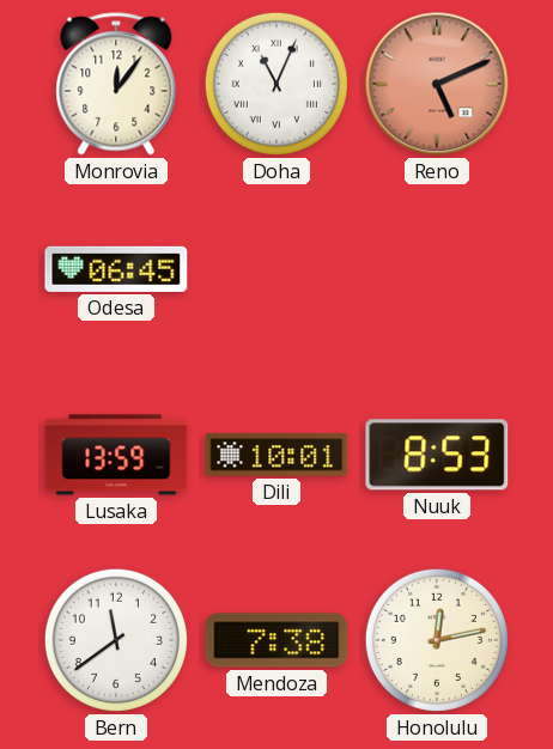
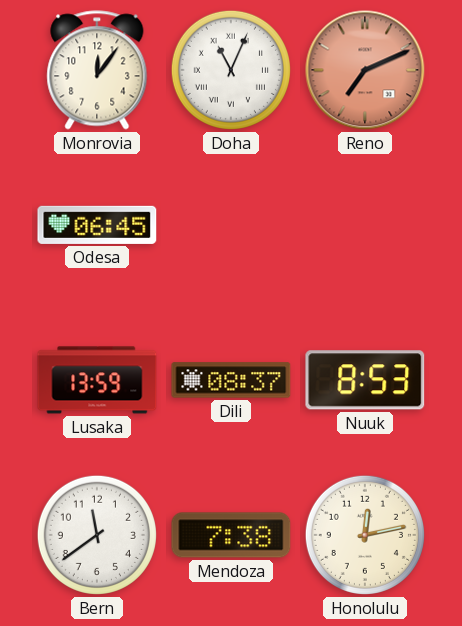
Reno: 5:11 -> 7:11 (365, 70)
Dili: 10:01 -> 08:37 (231, 380)
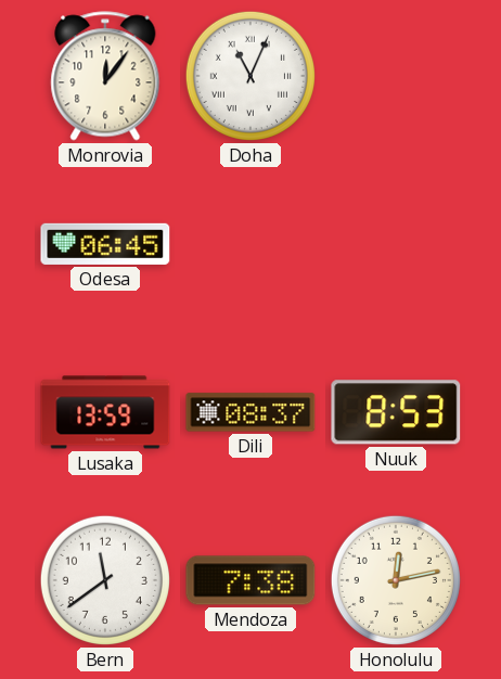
Reno: 7:11 -> none (365, 70)
